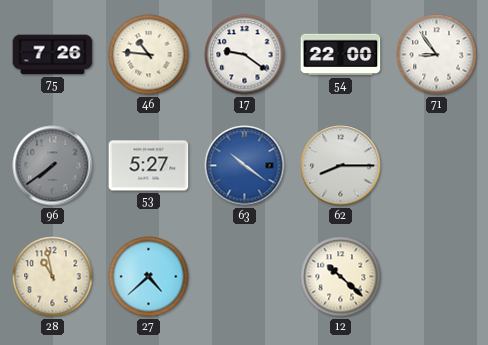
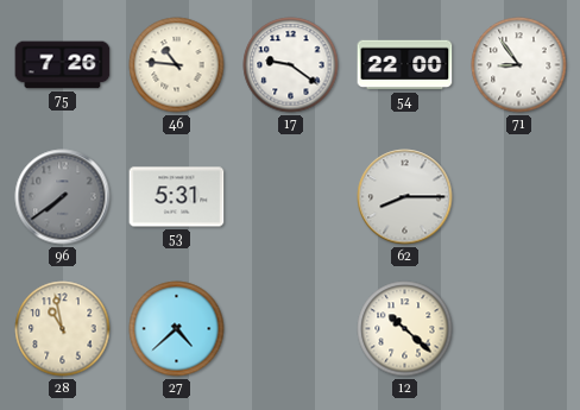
53: 5:27 -> 5:31 (177, 197)
63: 10:21 -> none (245, 166)
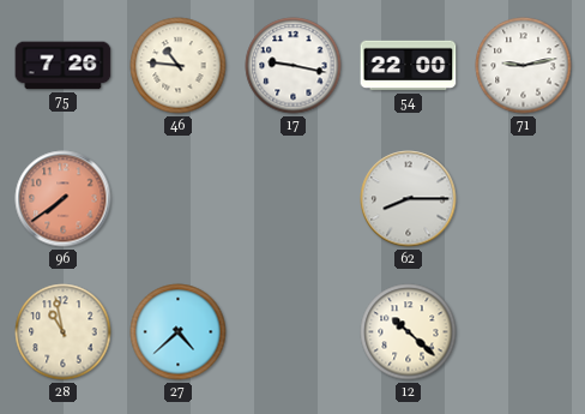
17: 9:21 -> 9:17 (294, 66)
71: 8:54 -> 9:13 (524, 66)
96 dial: grey -> salmon (64, 199)
53: 5:31 -> none (177, 197)
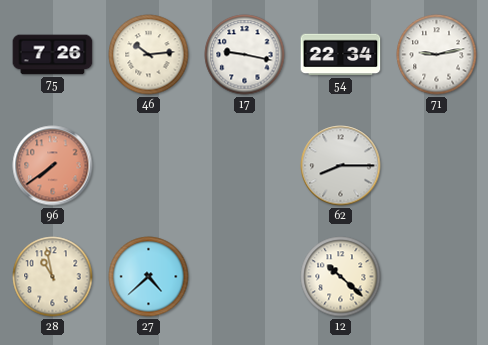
46: 10:46 -> 10:14 (149, 55)
54: 22:00 -> 22:34 (341, 55)
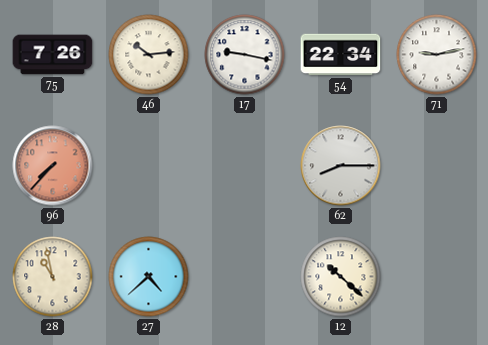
96: 7:39 -> 7:37 (53, 166)
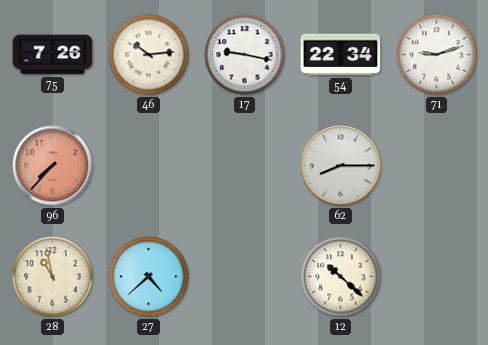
71: 9:13 -> 9:12 (437, 55)
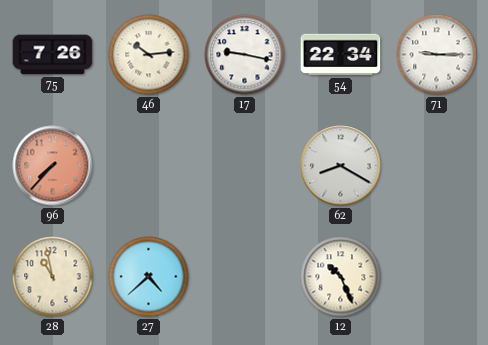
71: 9:12 -> 9:15 (437, 55)
62: 8:15 -> 8:20 (341, 166)
12: 10:22 -> 10:26 (341, 277)
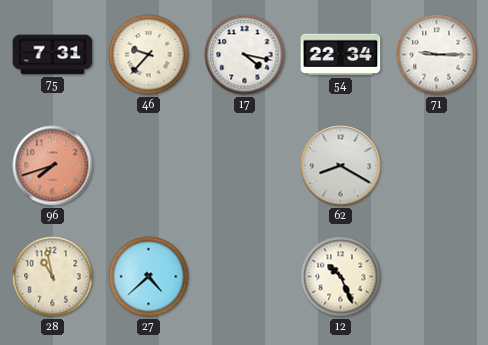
75: 7:26 -> 7:31 (53, 55)
46: 10:14 -> 9:37 (149, 55)
17: 9:17 -> 4:17 (245, 55)
96: 7:37 -> 7:42 (53, 166)
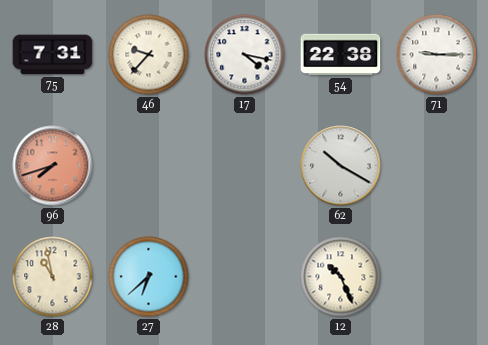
54: 22:34 -> 22:38 (341, 55)
62: 8:20 -> 10:20 (341, 166)
27: 4:38 -> 6:38 (149, 277)
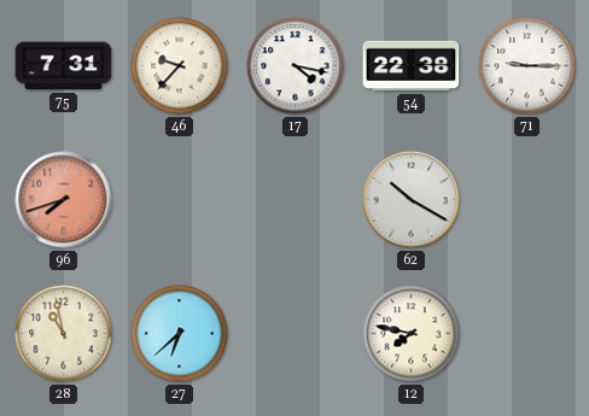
12: 10:26 -> 7:47 (412, 334)
